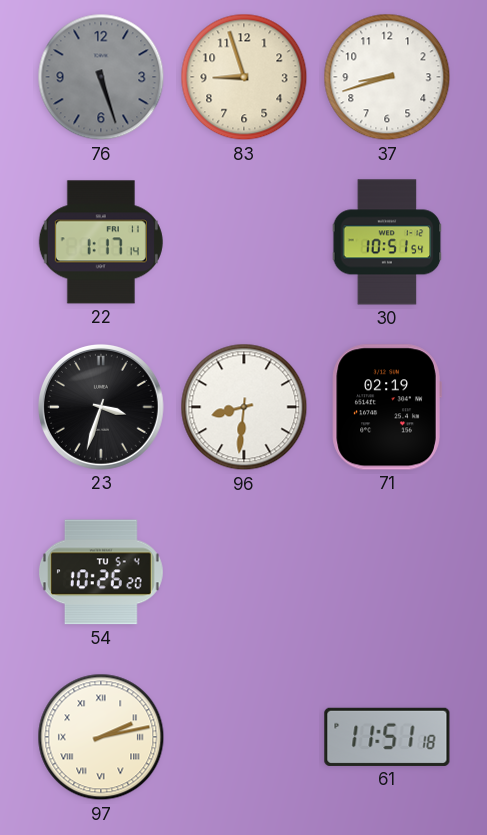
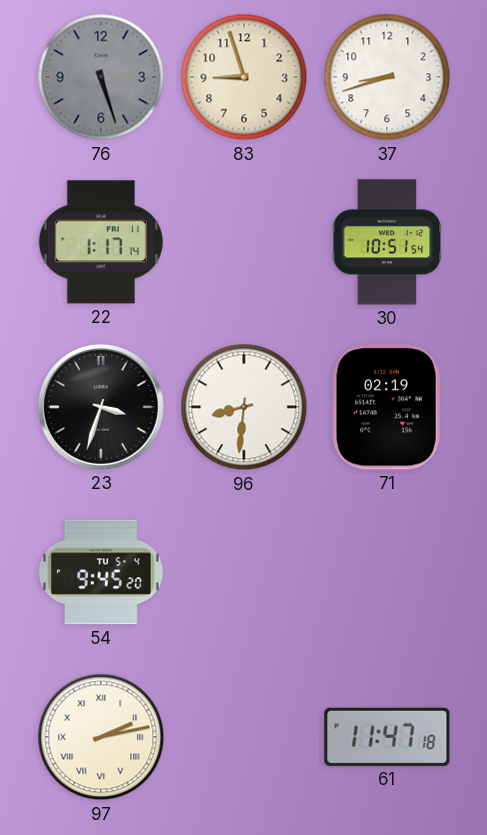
54: 10:26 -> 9:45 (101, 572)
61: 11:51 -> 11:47 (387, 737)
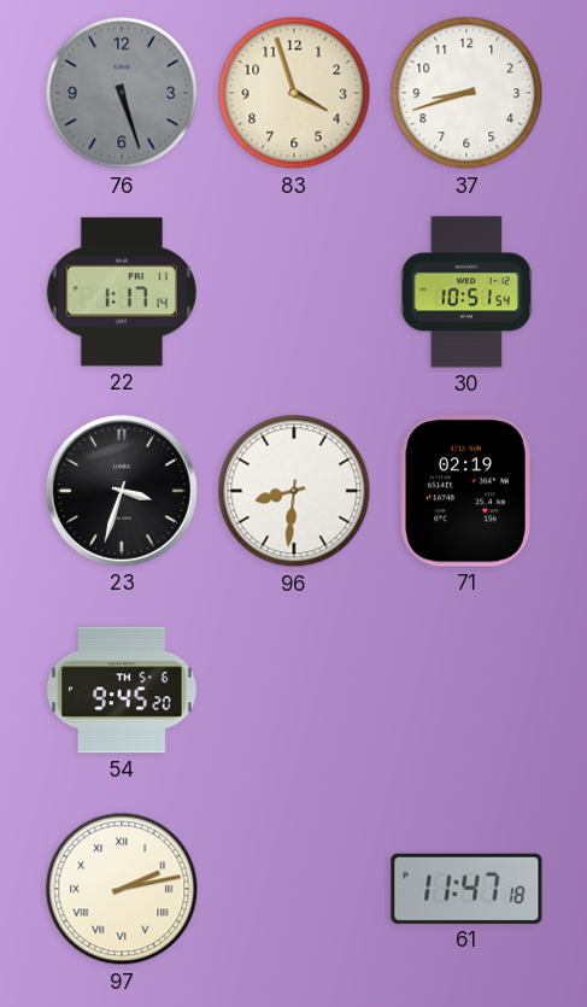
83: 8:57 -> 3:57 (294, 93)
54 date: TU 5-4 -> TH 5-6 (122, 690)
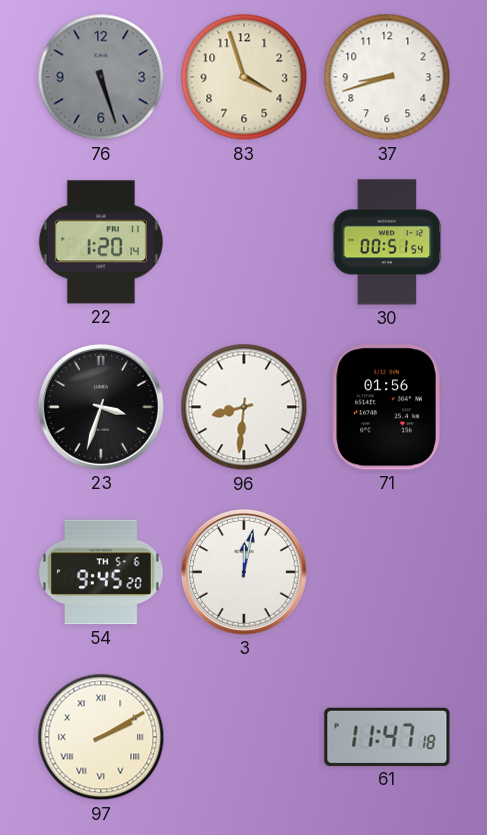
22: 1:17 -> 1:20 (101, 242)
30: 10:51 -> 00:51 (387, 242)
71: 02:19 -> 01:56 (387, 407)
3: none -> 12:02 (244, 572)
97: 2:13 -> 2:10 (101, 737)
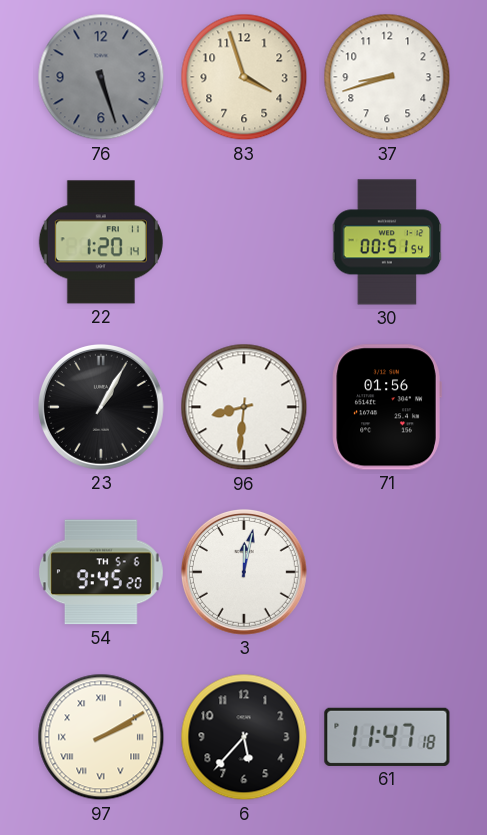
23: 3:33 -> 1:05 (101, 407)
6: none -> 5:37 (244, 737)
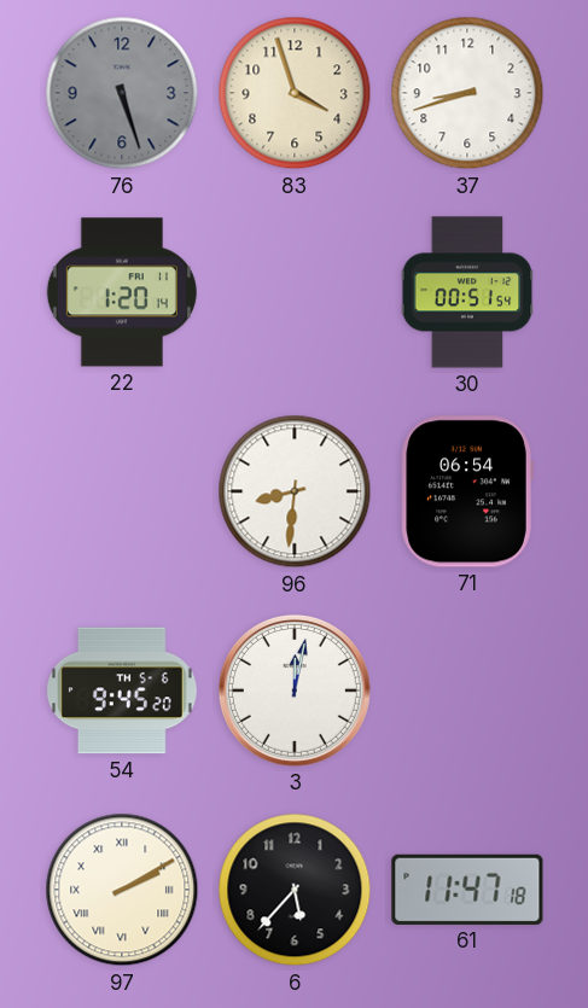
23: 1:05 -> none (101, 407)
71: 01:56 -> 06:54 (467, 491)
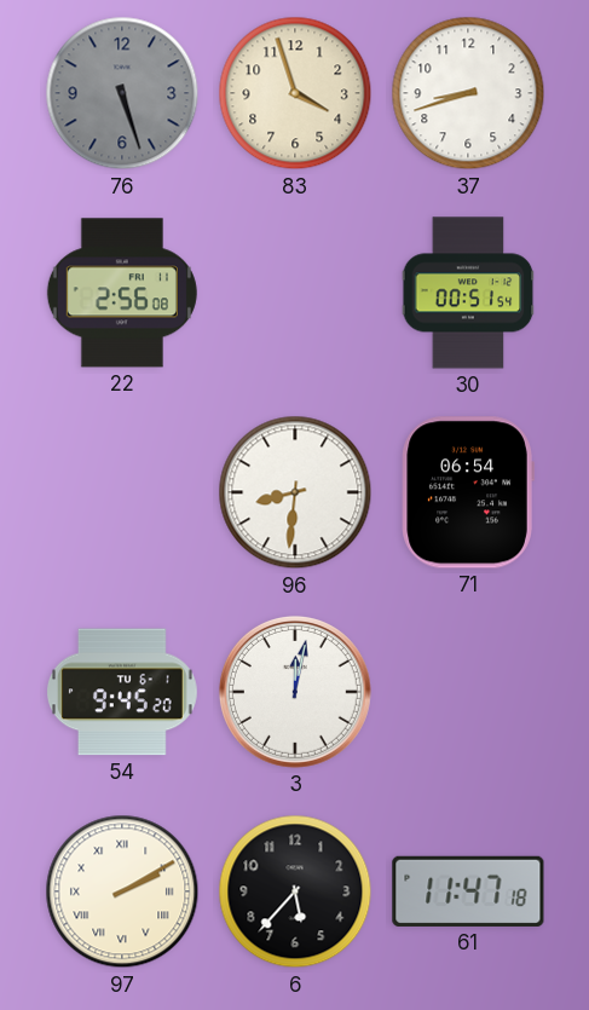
22: 1:20 -> 2:56 (122, 293)
54 date: TH 5-6 -> TU 6-1 (122, 692)
